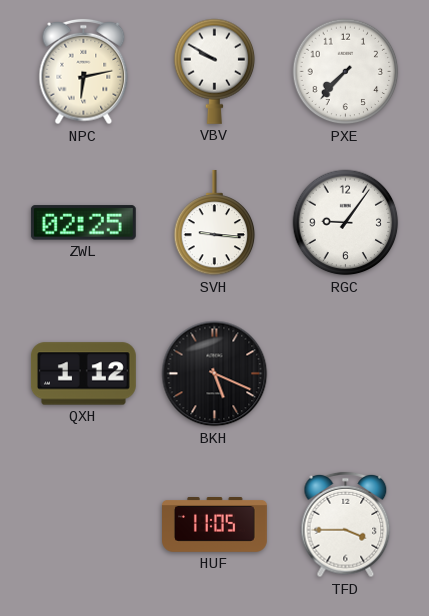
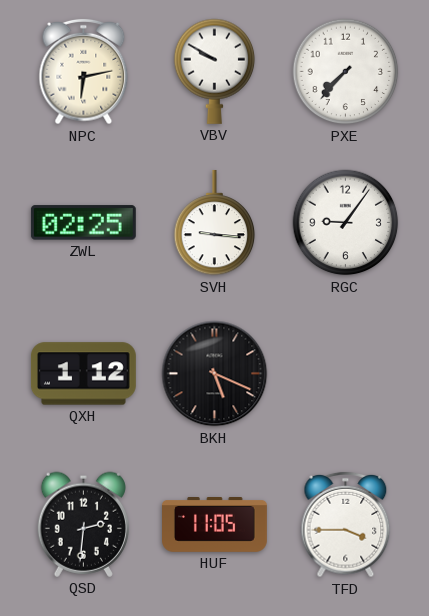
QSD: none -> 2:31 (83, 524)
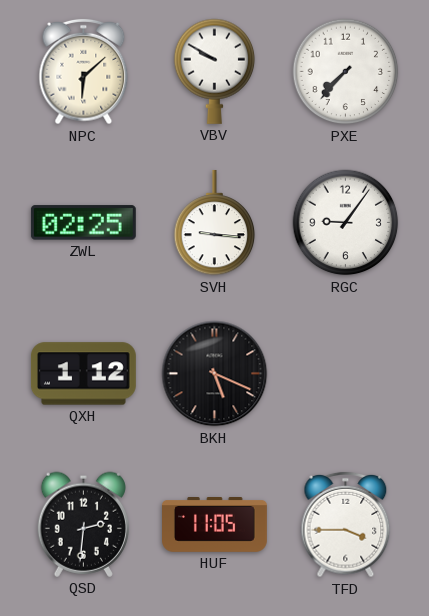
NPC: 6:13 -> 6:08 (84, 72)
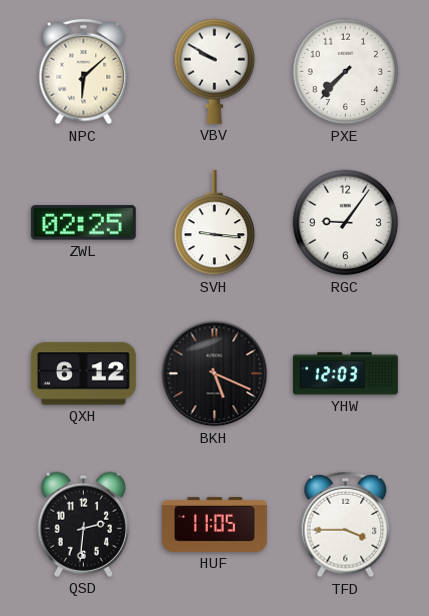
QXH: 1:12 -> 6:12 (83, 374)
YHW: none -> 12:03 (345, 374)
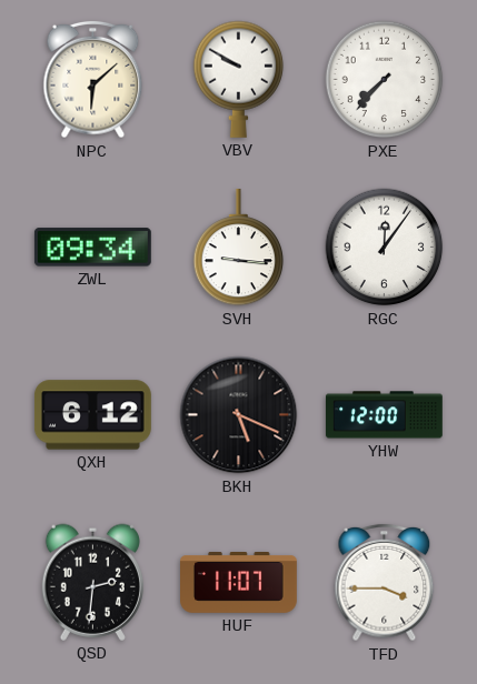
ZWL: 02:25 -> 09:34 (92, 248)
RGC: 9:06 -> 12:06 (385, 248)
YHW: 12:03 -> 12:00 (384, 415)
HUF: 11:05 -> 11:07 (239, 583)
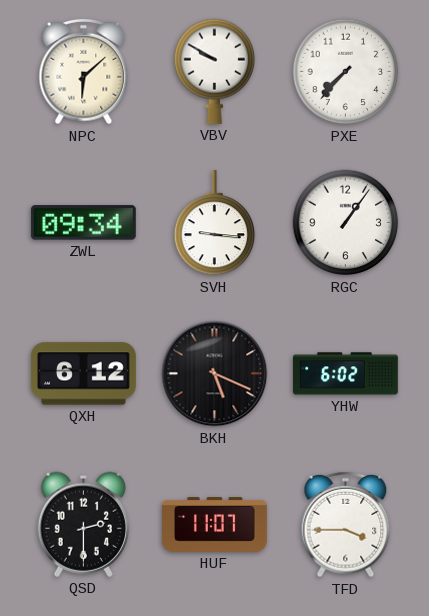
RGC: 12:06 -> 1:06 (346, 223)
YHW: 12:00 -> 6:02 (345, 374)
QSD: 2:31 -> 2:30 (83, 524)
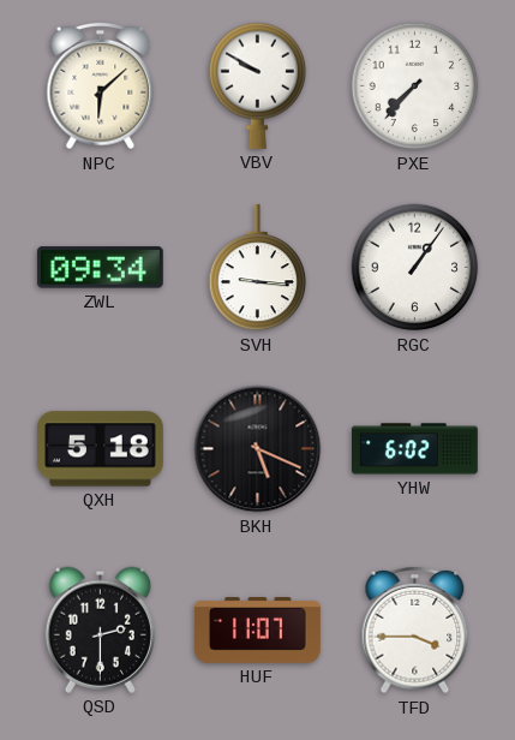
QXH: 6:12 -> 5:18 (100, 449)
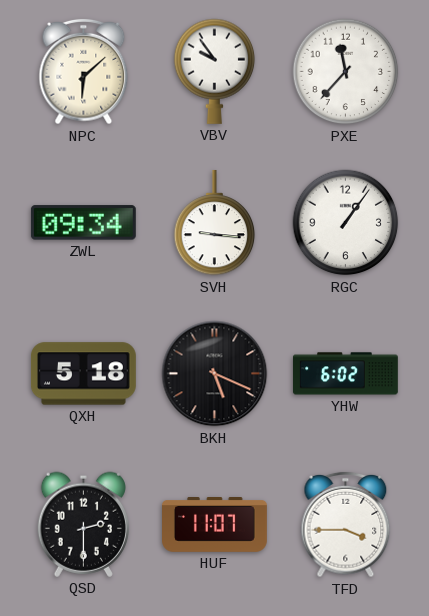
VBV: 9:50 -> 9:54 (215, 71)
PXE: 7:37 -> 11:37 (346, 72)
